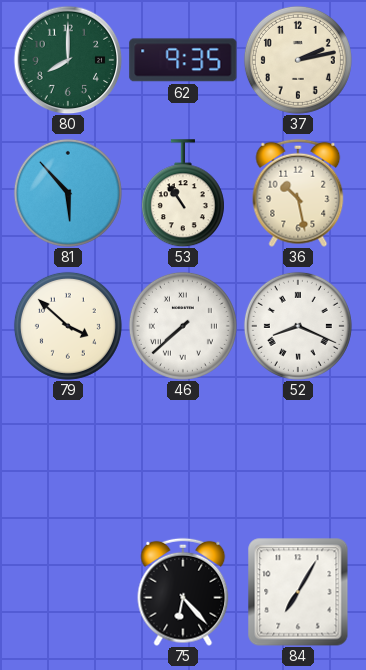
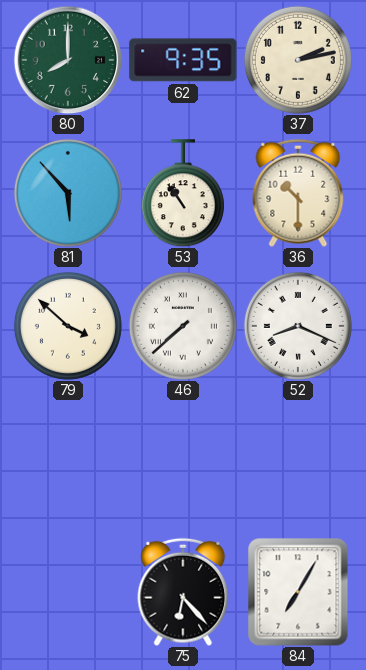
36: 10:28 -> 10:30 (298, 193)
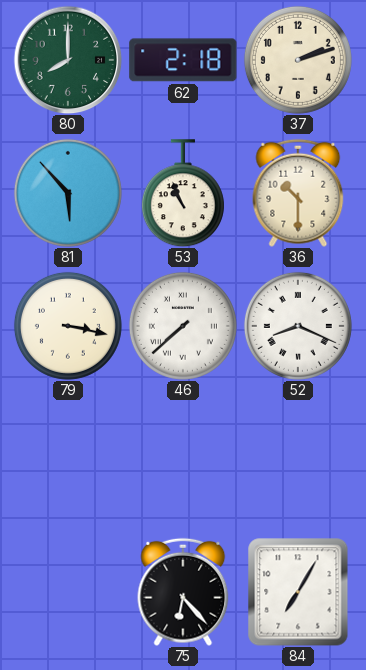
62: 9:35 -> 2:18 (183, 60)
37: 2:13 -> 2:12 (298, 60)
53: 10:54 -> 10:56 (183, 193)
79: 3:52 -> 3:17 (68, 326)
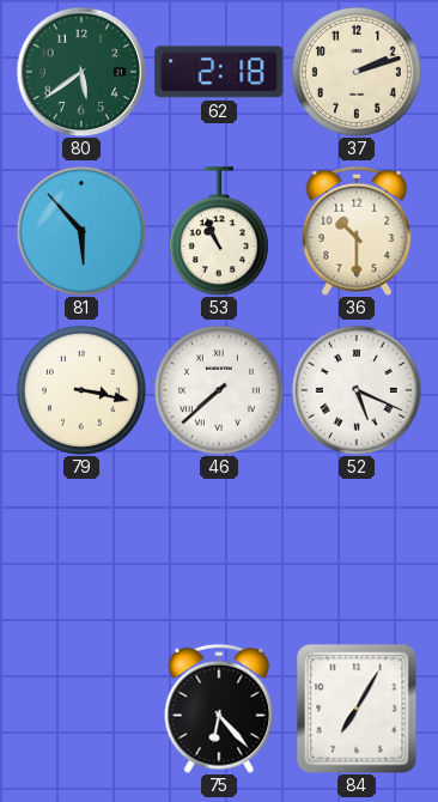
80: 8:00 -> 5:39 (81, 72)
52: 8:19 -> 5:19 (357, 390)
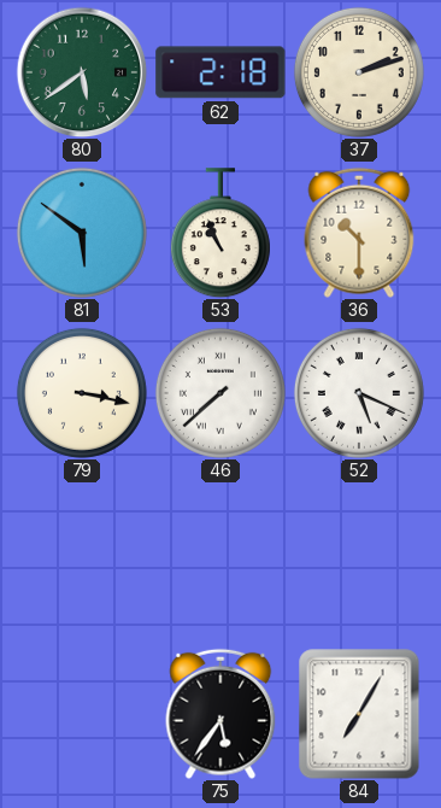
81: 5:53 -> 5:51 (82, 233)
75: 6:23 -> 5:36 (220, 714)
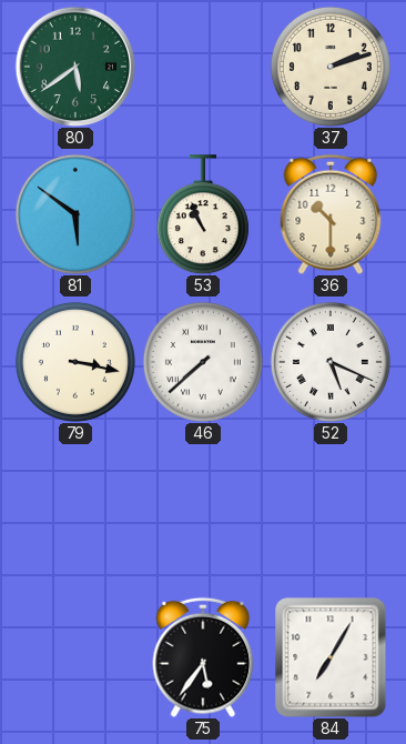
62: 2:18 -> none (220, 72)
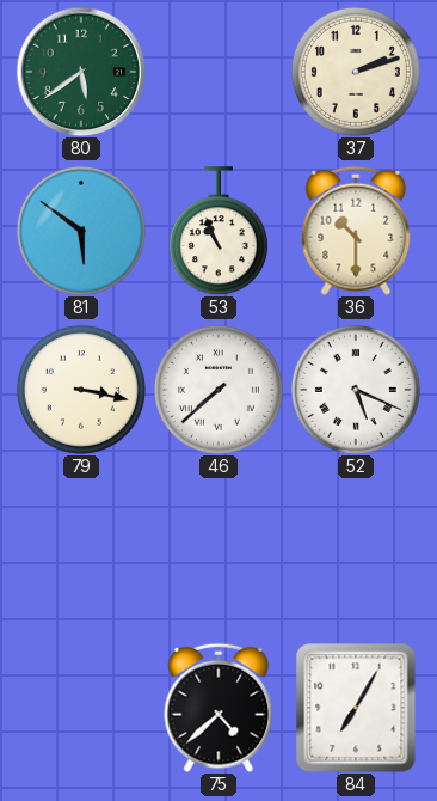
75: 5:36 -> 4:38 (219, 708)
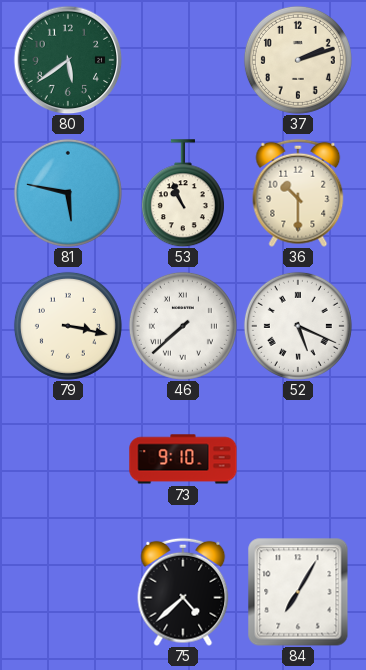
81: 5:51 -> 5:47 (68, 193)
73: none -> 9:10 (183, 459)
